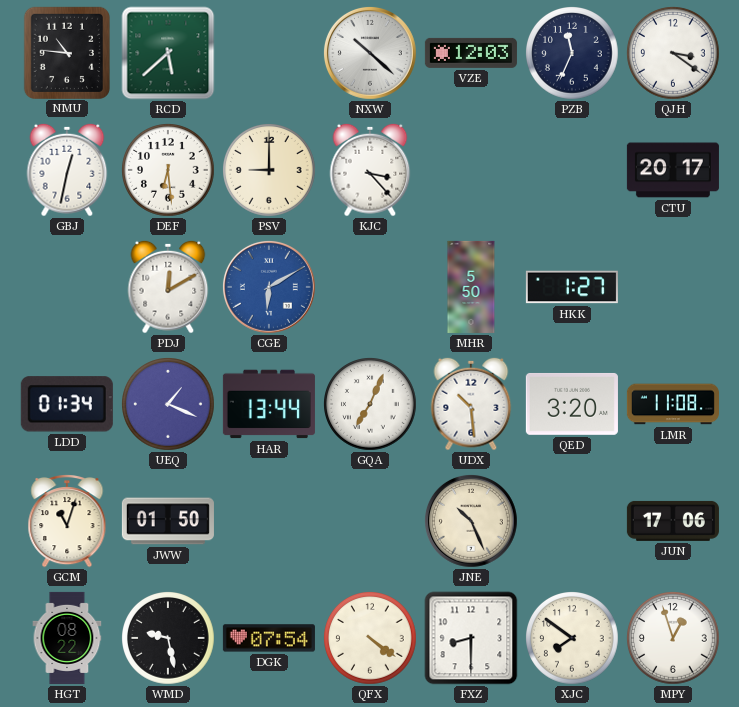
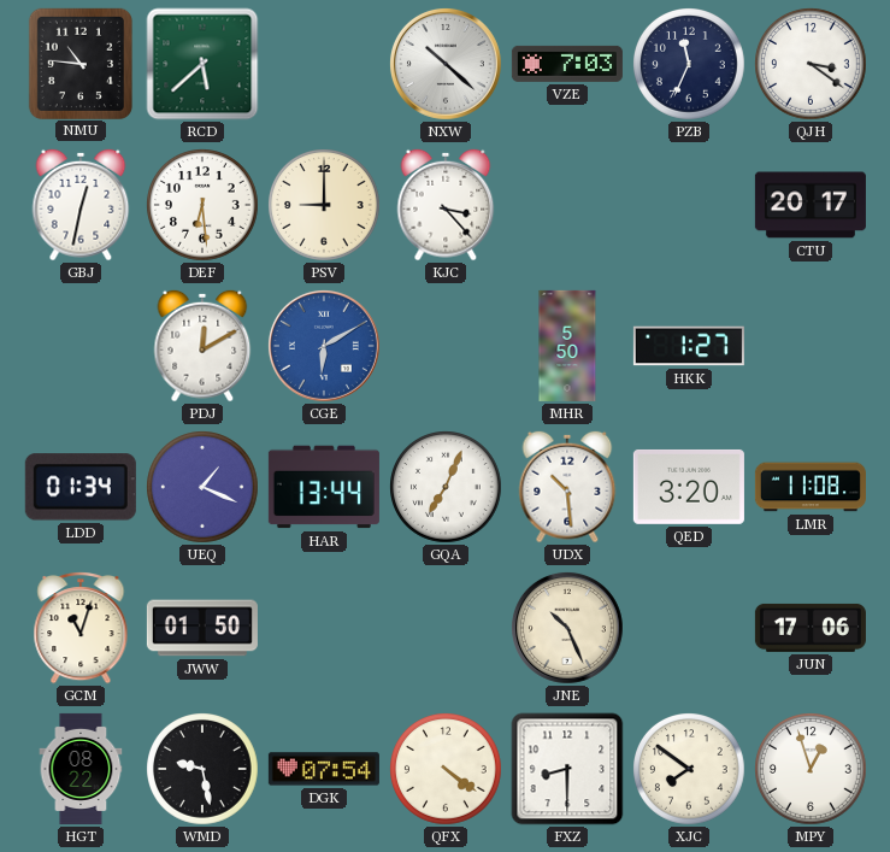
VZE: 12:03 -> 7:03 (567, 64)
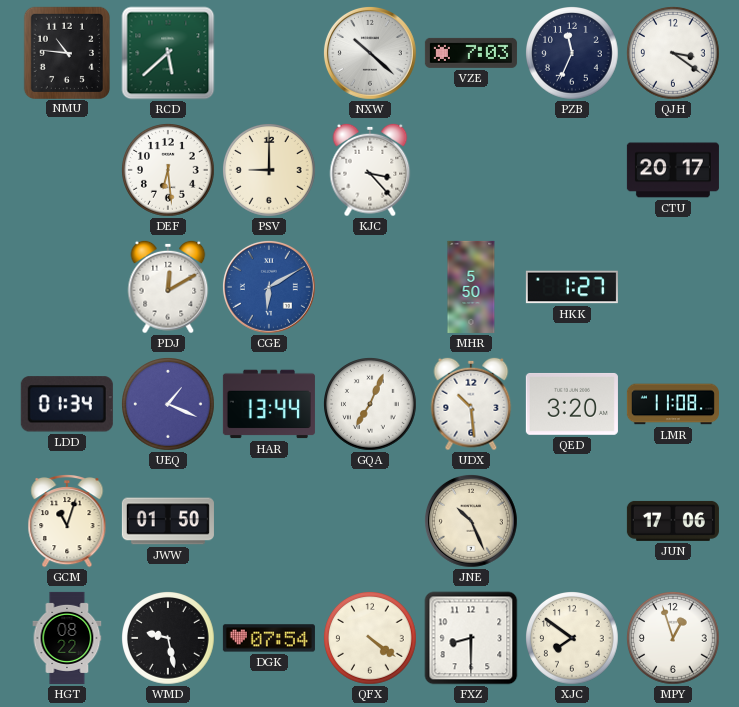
GBJ: 12:32 -> none (81, 205)
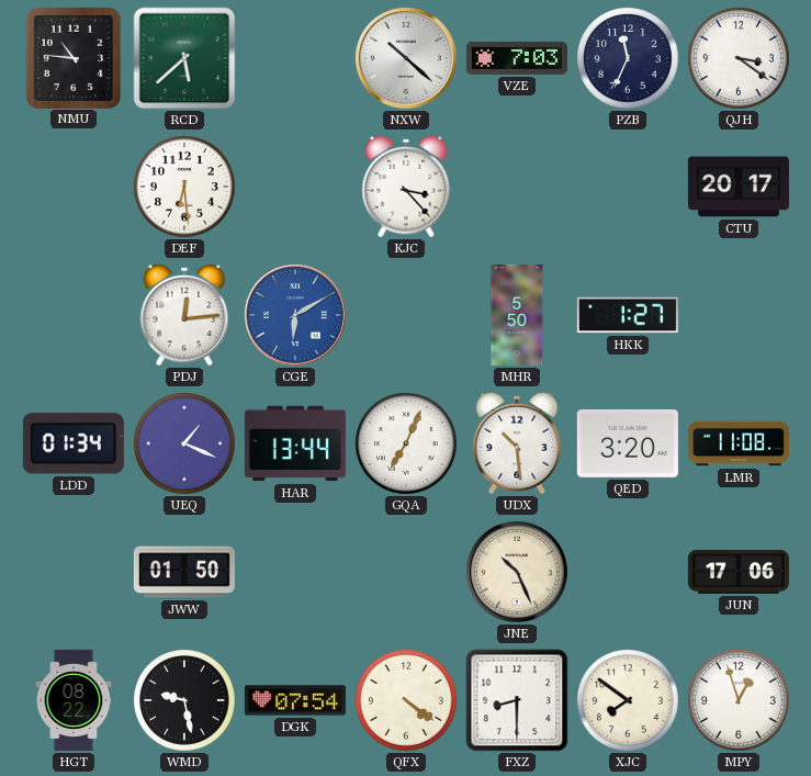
PSV: 9:00 -> none (270, 171)
PDJ: 12:10 -> 12:14 (184, 315)
GCM: 11:03 -> none (67, 522)
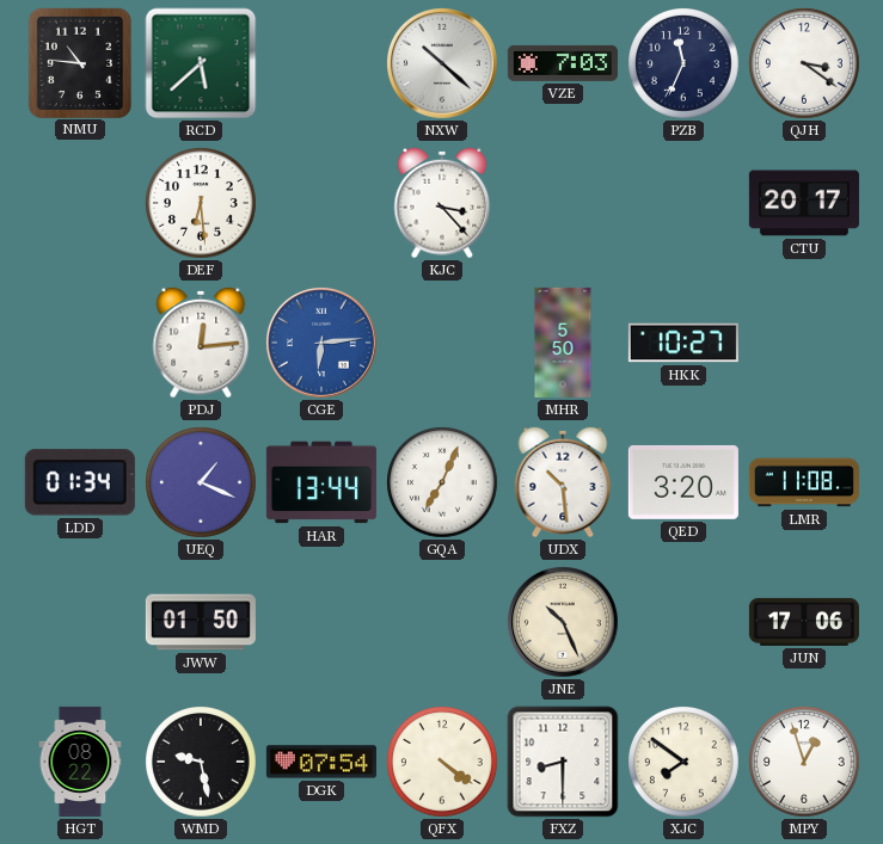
CGE: 6:10 -> 6:14 (321, 343)
HKK: 1:27 -> 10:27 (683, 343)
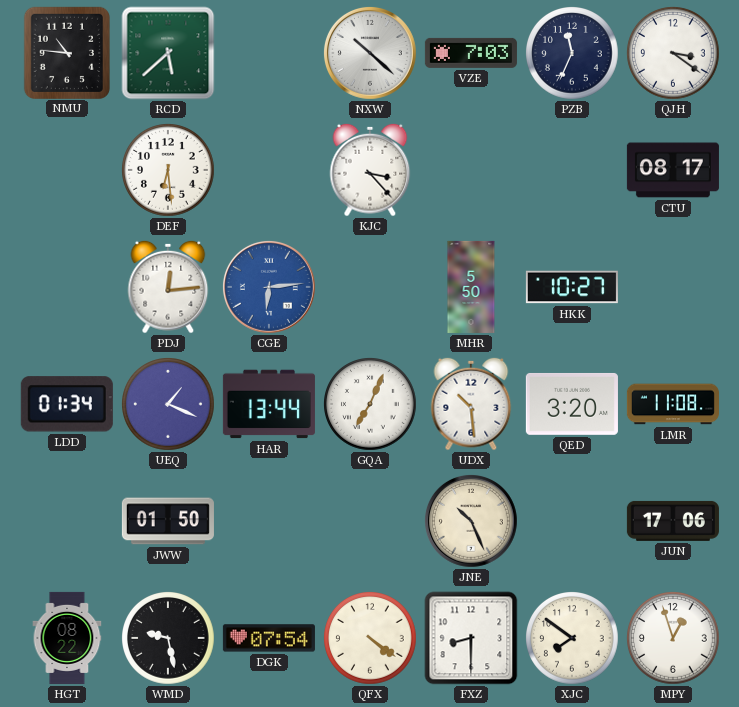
CTU: 20:17 -> 08:17 (673, 170)
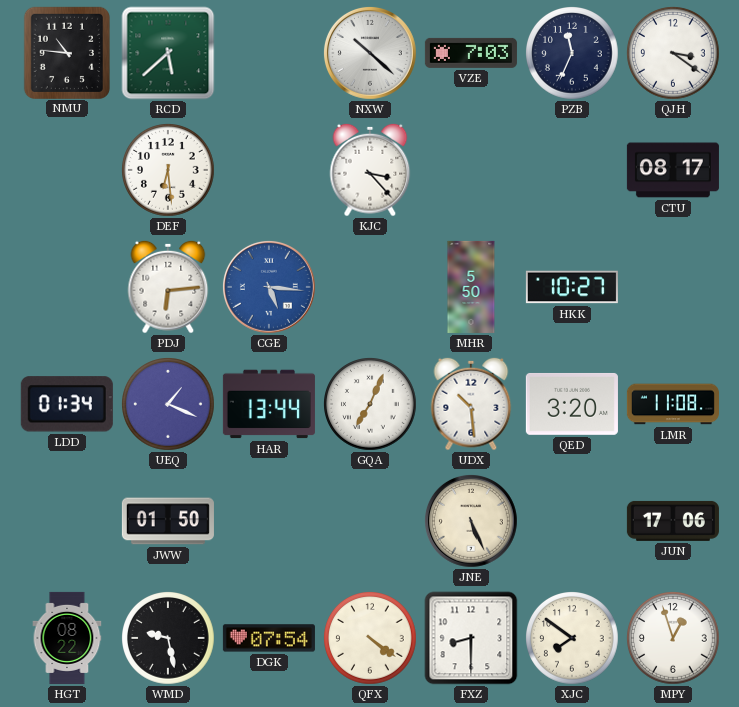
PDJ: 12:14 -> 6:14 (168, 287)
CGE: 6:14 -> 5:16 (269, 287)
JNE: 10:26 -> 5:26 (471, 521)
